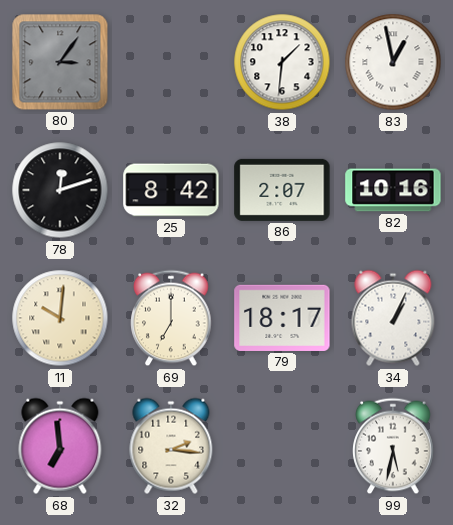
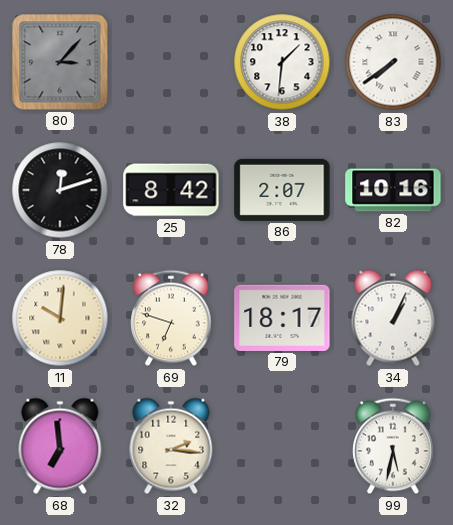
80: 3:06 -> 3:07 (60, 62)
83: 12:58 -> 7:39 (393, 62)
69: 7:00 -> 6:48 (171, 318)
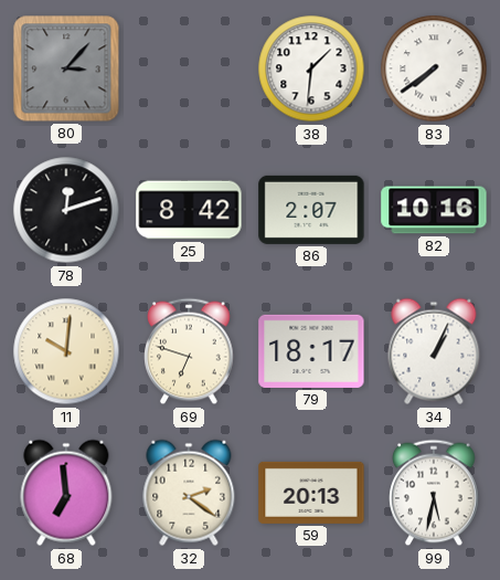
32: 2:16 -> 2:21 (189, 493)
59: none -> 20:13 (311, 493)
